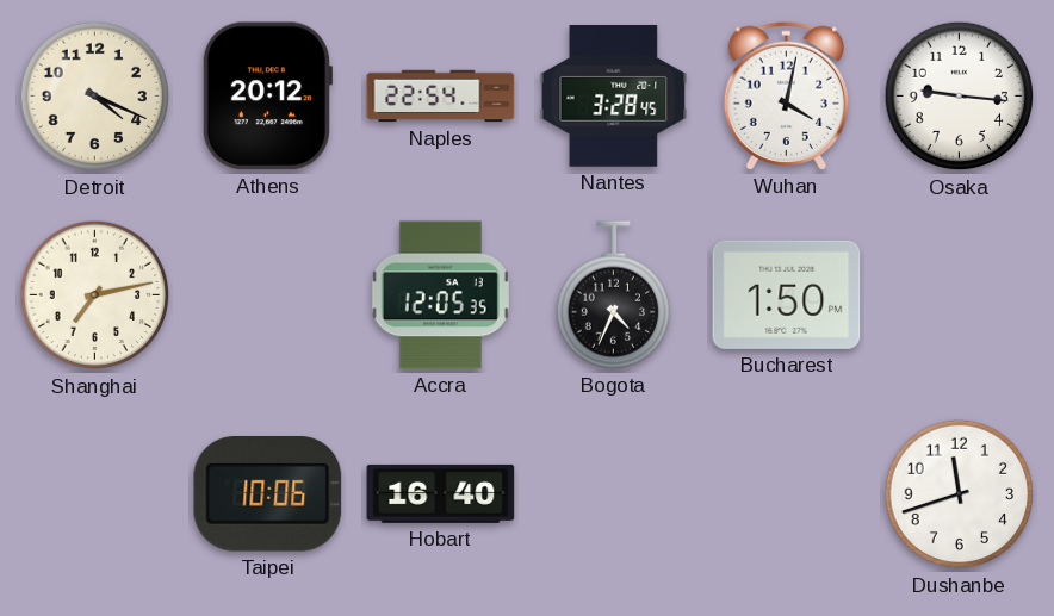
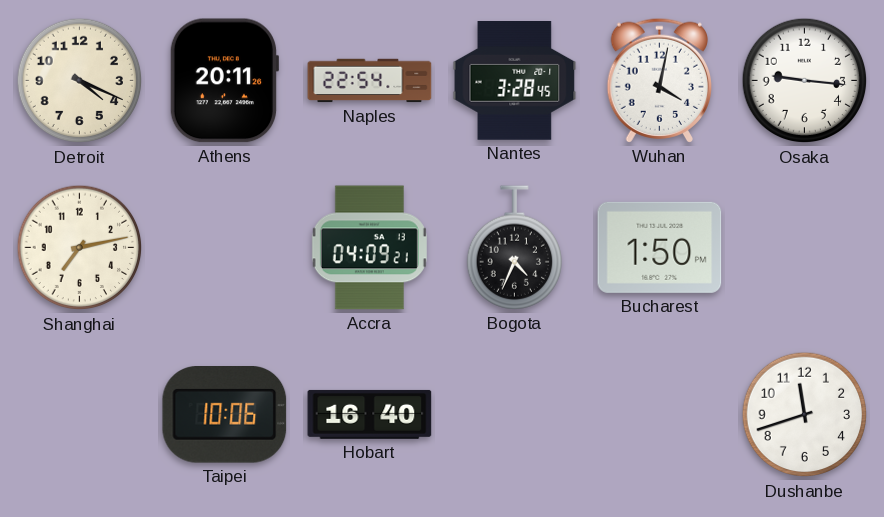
Athens: 20:12 -> 20:11 (224, 81)
Accra: 12:05 -> 04:09 (369, 248)
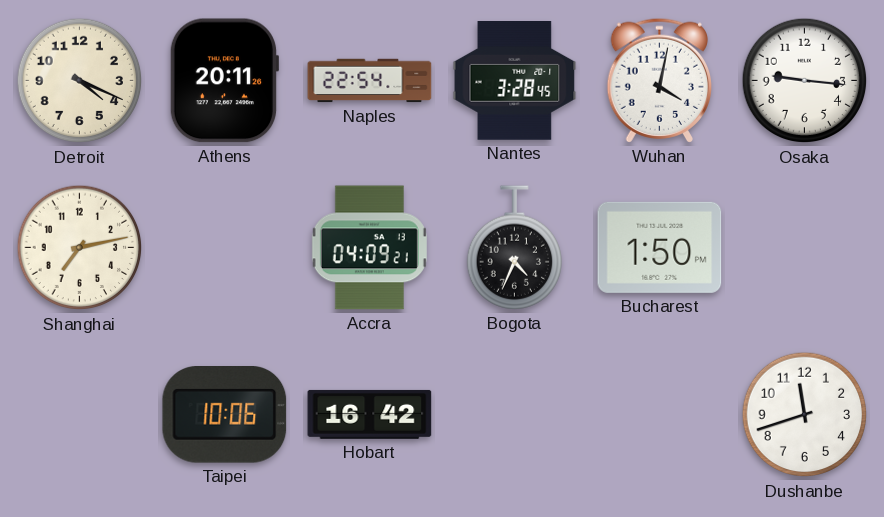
Hobart: 16:40 -> 16:42 (370, 414)
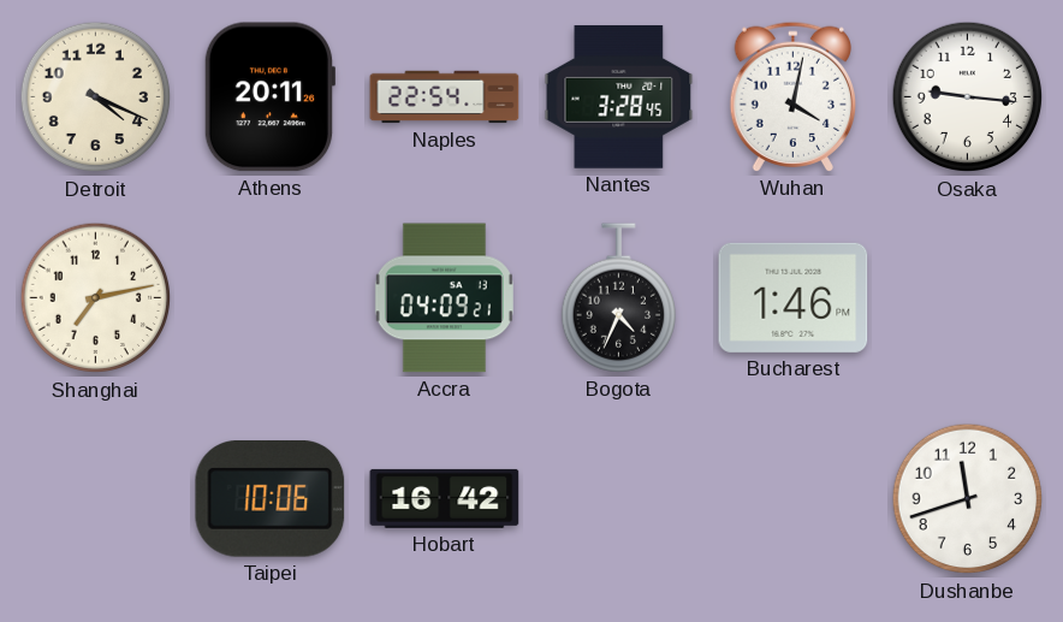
Bucharest: 1:50 -> 1:46 (794, 297)
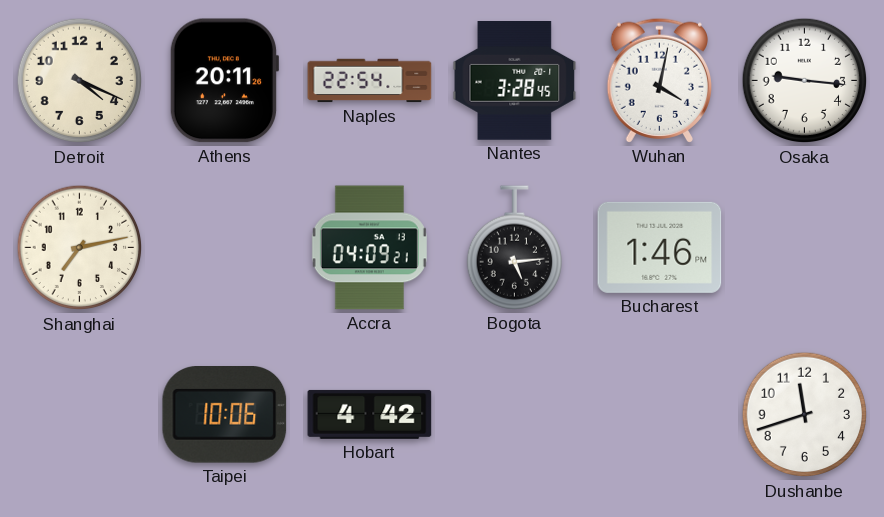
Bogota: 4:34 -> 5:14 (514, 248)
Hobart: 16:42 -> 4:42 (370, 414)
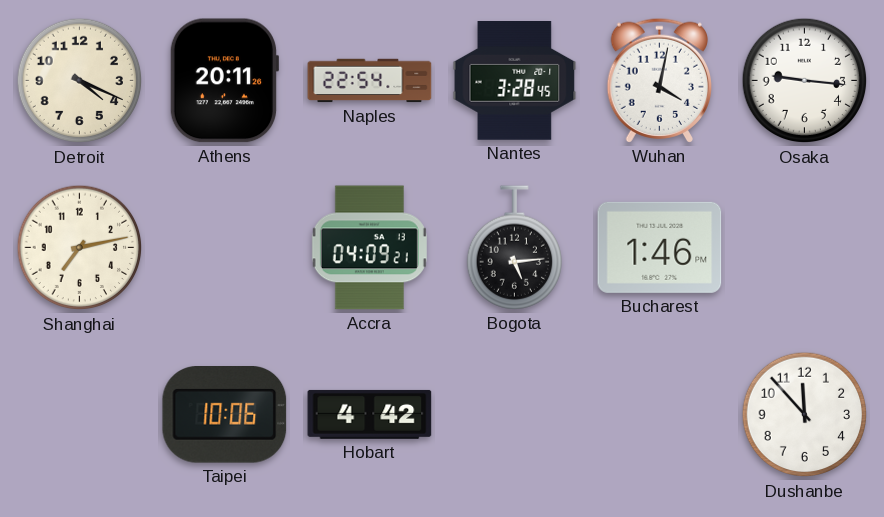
Dushanbe: 11:42 -> 11:53 (805, 415)
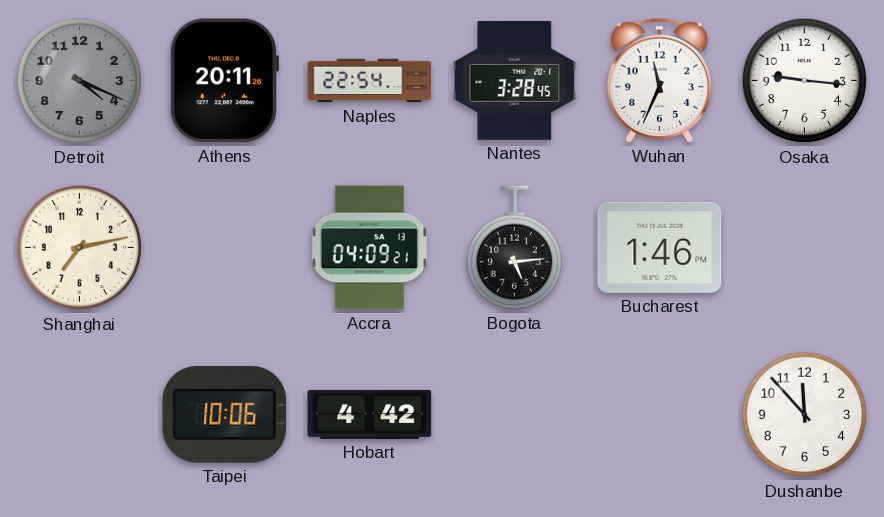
Detroit dial: cream -> grey (80, 81)
Wuhan: 4:02 -> 11:34 (659, 80)
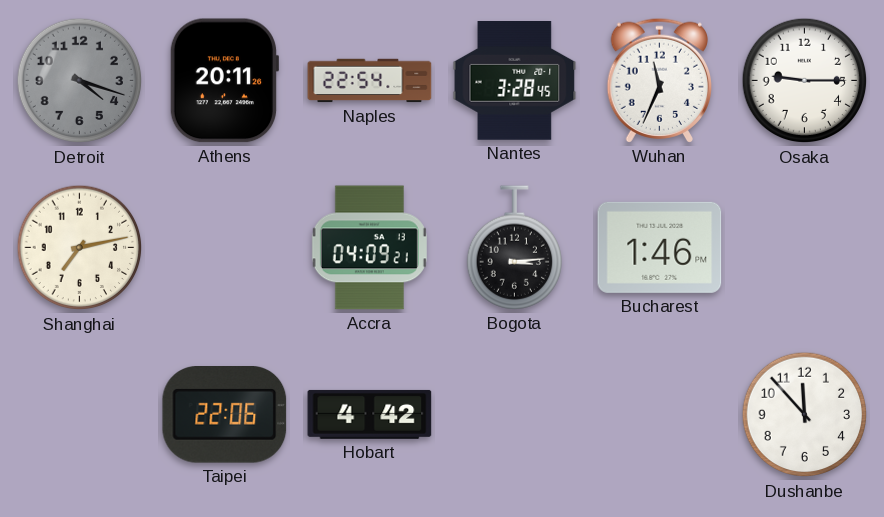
Detroit: 4:19 -> 4:18 (80, 81)
Osaka: 9:16 -> 9:15 (805, 81)
Bogota: 5:14 -> 3:14 (514, 248)
Taipei: 10:06 -> 22:06 (225, 415)
